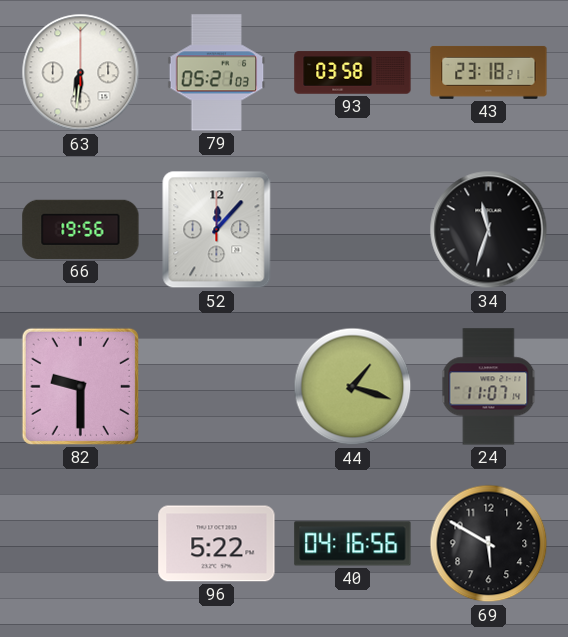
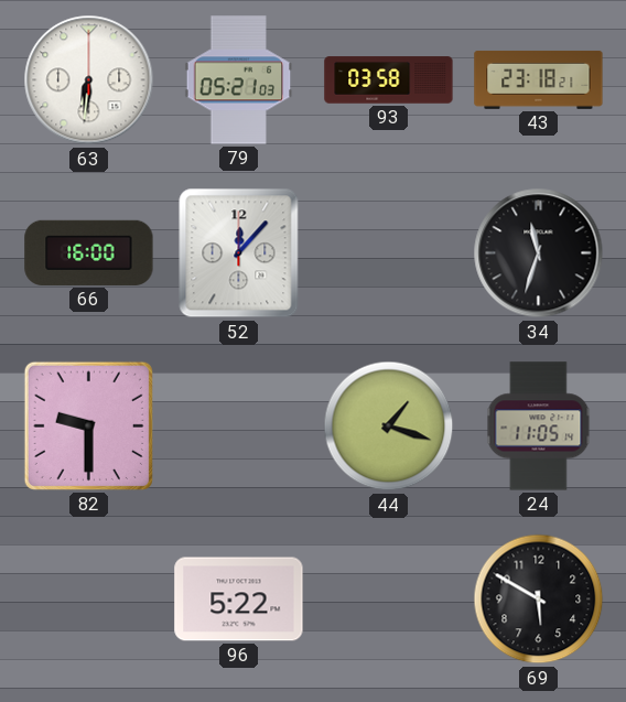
66: 19:56 -> 16:00 (89, 252)
24: 11:07 -> 11:05 (539, 426)
40: 04:16 -> none (353, 544)
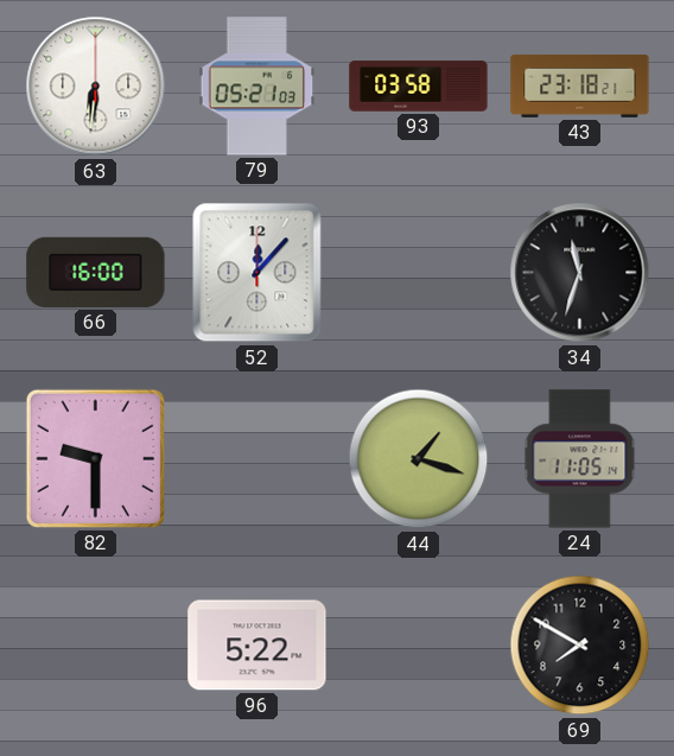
69: 5:50 -> 7:50 (580, 646)
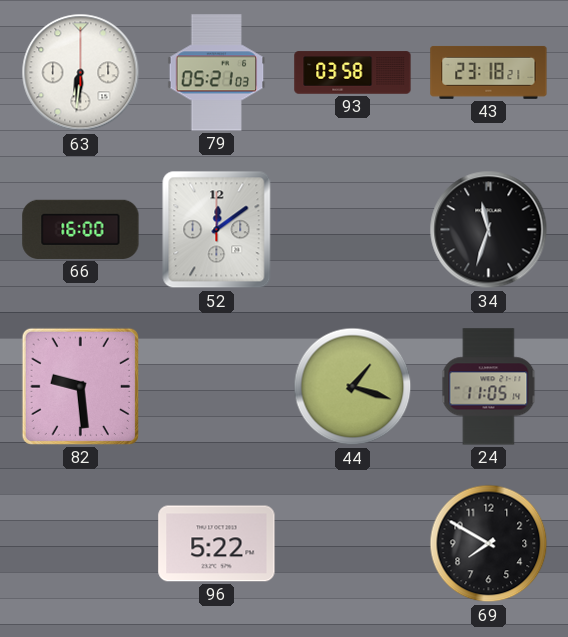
52: 12:07 -> 12:09 (217, 230)
82: 9:30 -> 9:29 (80, 386)
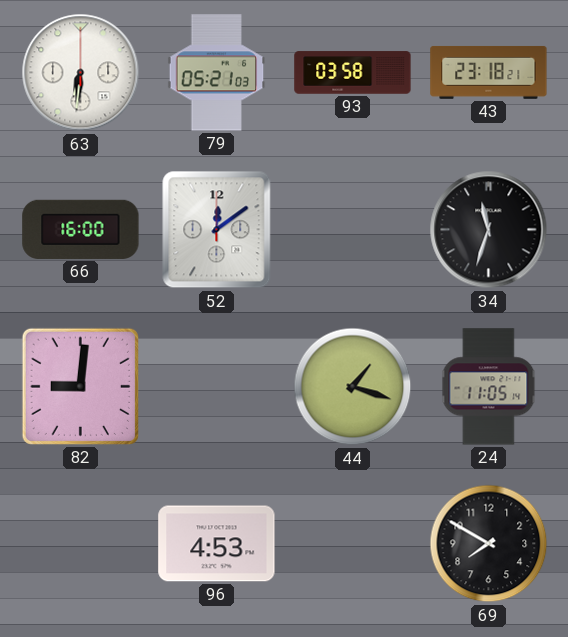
82: 9:29 -> 9:01 (80, 386)
96: 5:22 -> 4:53 (217, 544)
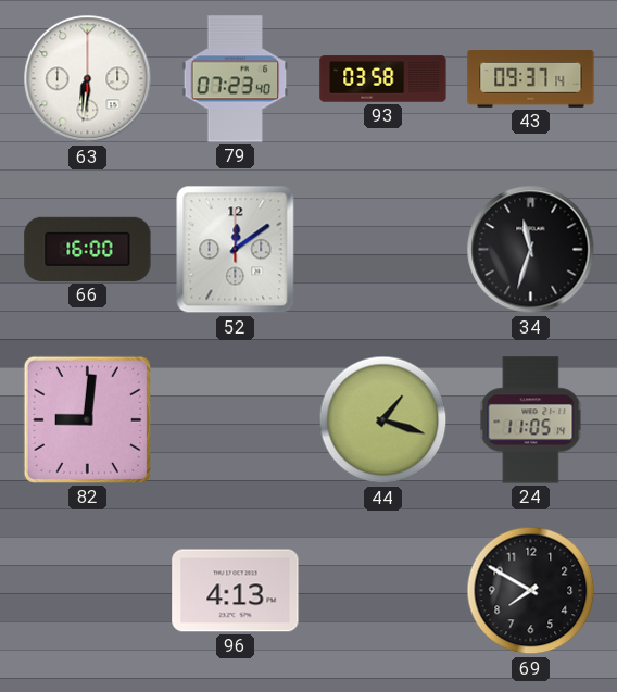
79: 05:21 -> 07:23 (236, 79)
43: 23:18 -> 09:37 (531, 78)
96: 4:53 -> 4:13 (236, 591)
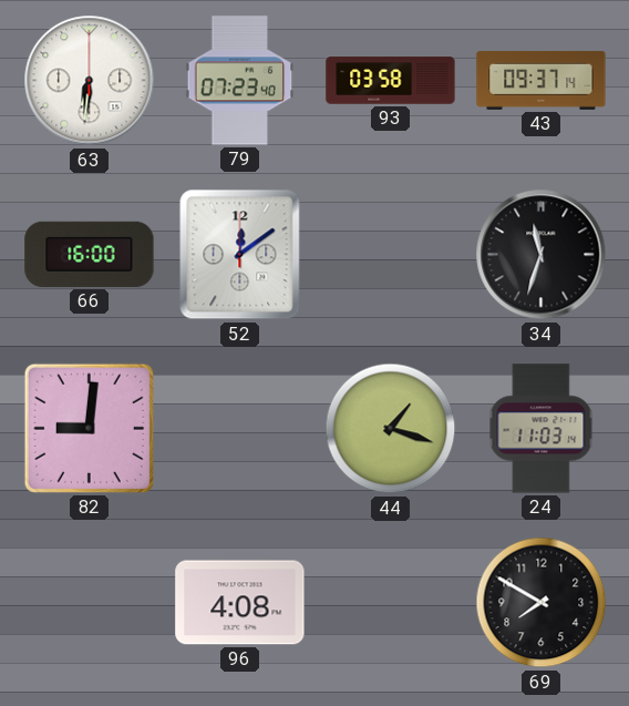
24: 11:05 -> 11:03 (542, 429)
96: 4:13 -> 4:08 (240, 603)
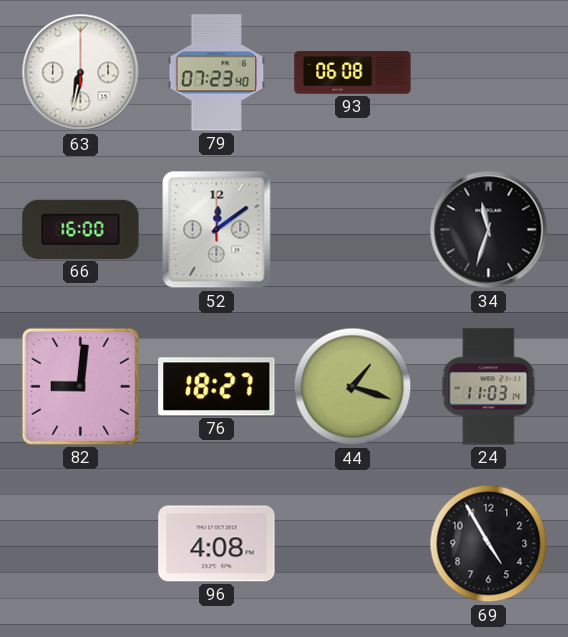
63: 6:31 -> 6:32 (81, 73)
93: 03:58 -> 06:08 (353, 73)
43: 09:37 -> none (542, 80)
76: none -> 18:27 (217, 387)
69: 7:50 -> 4:55 (489, 544)
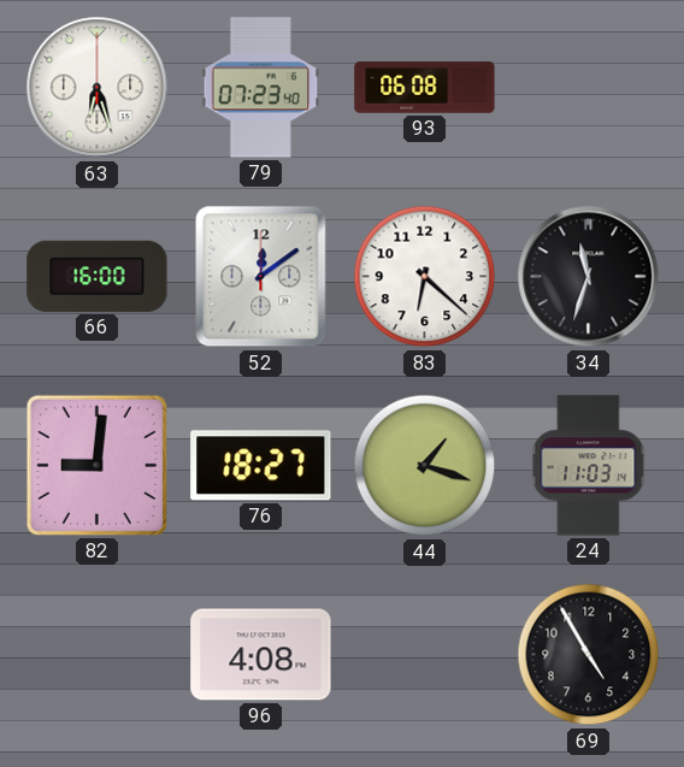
63: 6:32 -> 6:27 (98, 88)
83: none -> 6:22 (425, 277)
